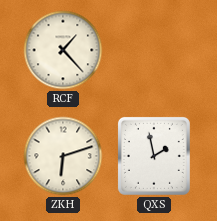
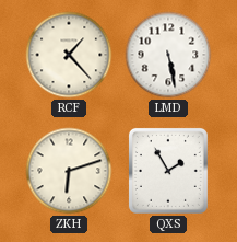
LMD: none -> 5:28 (168, 55)
QXS: 1:58 -> 1:55 (168, 171)
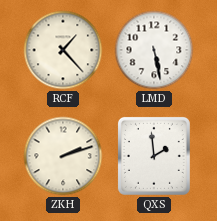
ZKH: 6:12 -> 2:12 (63, 156)
QXS: 1:55 -> 1:59 (154, 156)
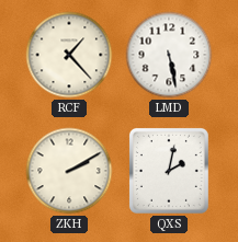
ZKH: 2:12 -> 2:10 (69, 171)
QXS: 1:59 -> 2:02 (169, 171)
